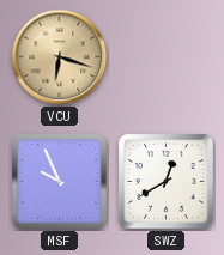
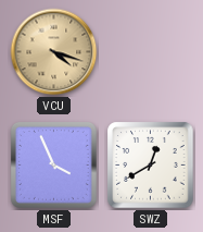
VCU: 6:18 -> 4:18 (54, 52)
MSF: 9:56 -> 3:56 (53, 164)
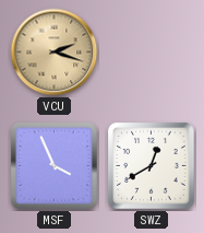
VCU: 4:18 -> 2:18 (55, 53)
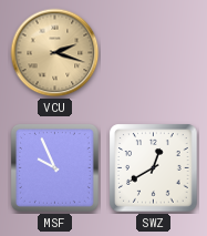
MSF: 3:56 -> 9:56 (54, 167)
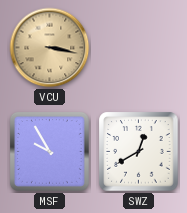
VCU: 2:18 -> 3:17 (50, 48)
MSF: 9:56 -> 9:55 (49, 151)
